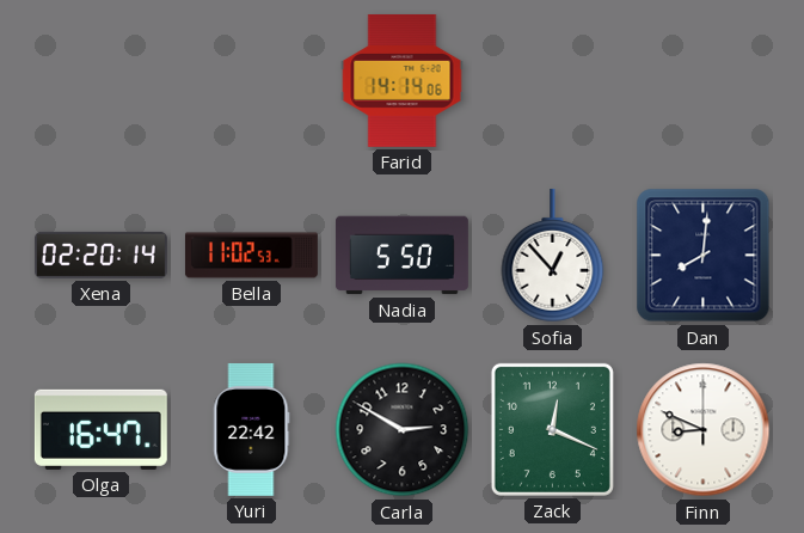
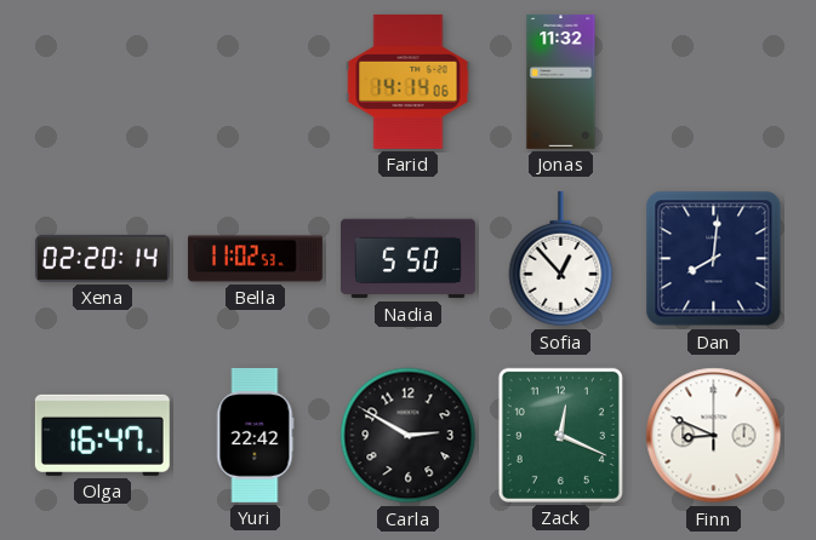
Jonas: none -> 11:32 (561, 81)
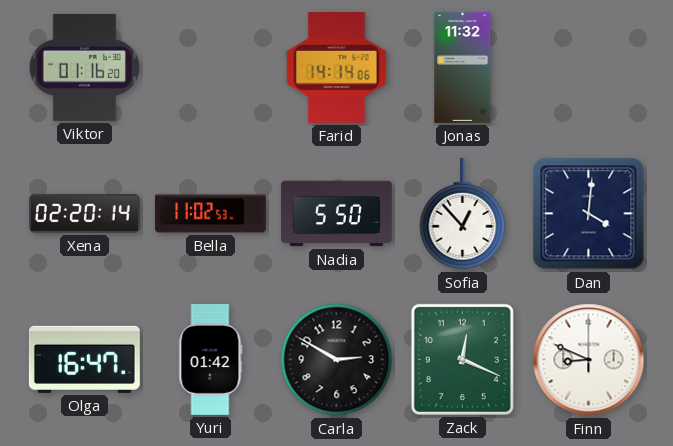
Viktor: none -> 01:16 (84, 67)
Dan: 8:01 -> 4:01 (589, 214)
Yuri: 22:42 -> 01:42 (211, 359)
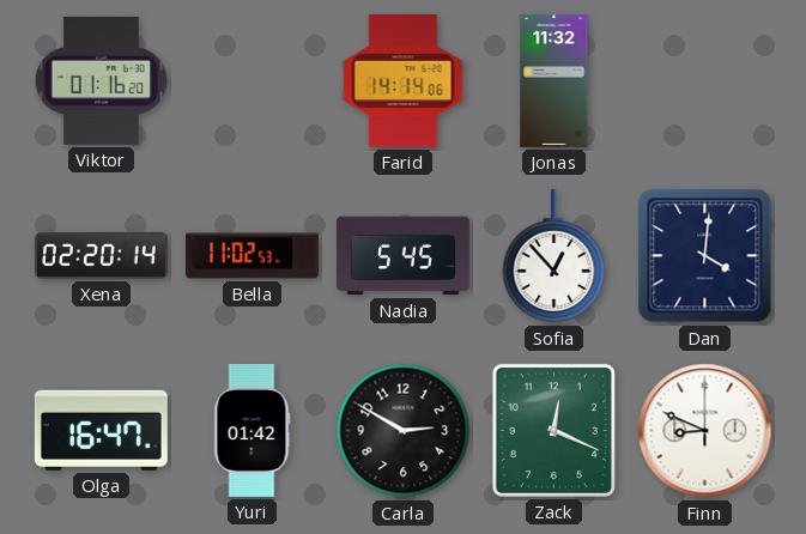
Nadia: 5:50 -> 5:45 (402, 256)
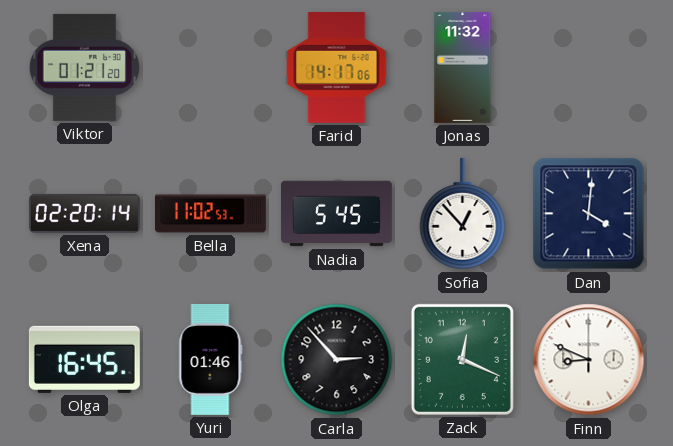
Viktor: 01:16 -> 01:21 (84, 67)
Farid: 14:14 -> 14:17 (337, 67)
Olga: 16:47 -> 16:45 (84, 359)
Yuri: 01:42 -> 01:46 (211, 359)
Carla: 2:50 -> 2:53 (337, 360)
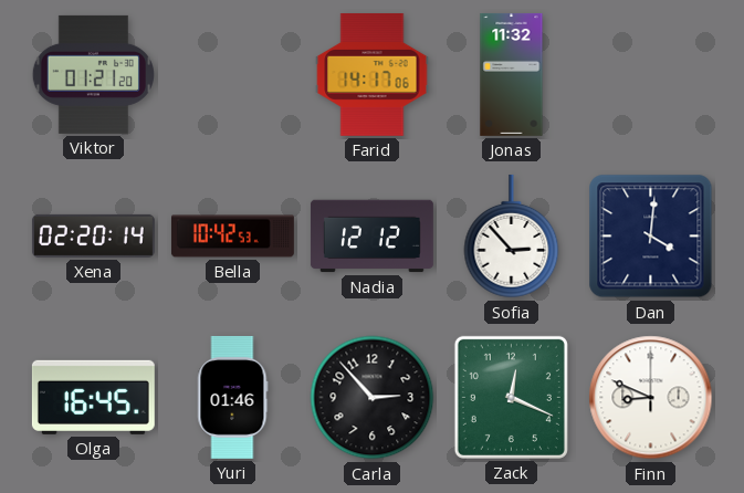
Bella: 11:02 -> 10:42 (233, 237)
Nadia: 5:45 -> 12:12 (371, 237)
Sofia: 12:53 -> 2:53 (512, 237)
